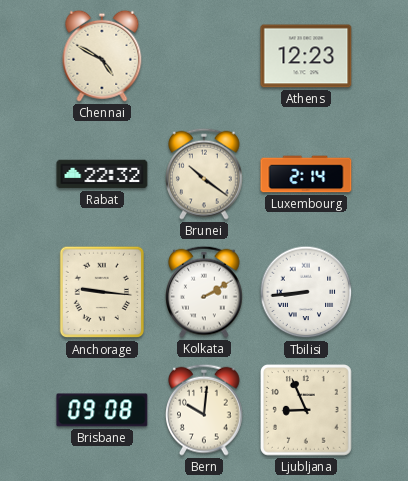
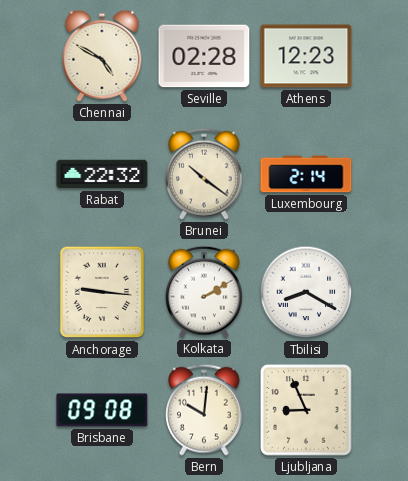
Seville: none -> 02:28 (204, 56)
Tbilisi: 8:44 -> 8:20 (306, 292)
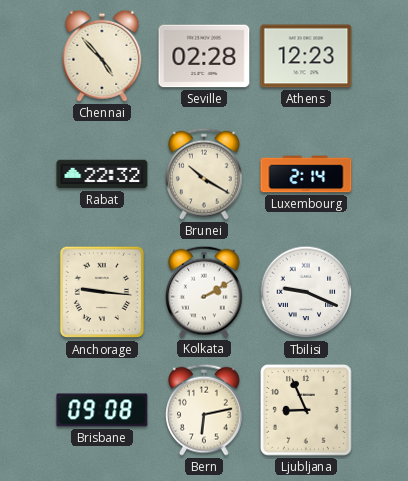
Chennai: 4:50 -> 4:53 (102, 56)
Brunei: 10:21 -> 10:20 (205, 174)
Tbilisi: 8:20 -> 9:19 (306, 292)
Bern: 10:01 -> 6:13 (205, 410)
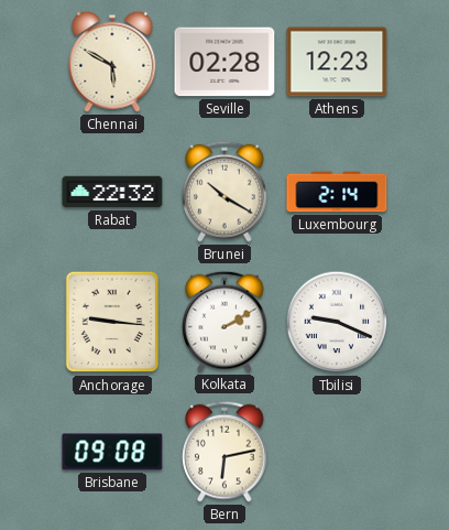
Chennai: 4:53 -> 5:50 (112, 62)
Ljubljana: 8:56 -> none (307, 411)
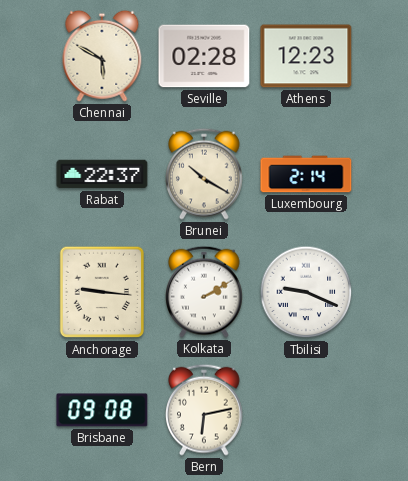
Rabat: 22:32 -> 22:37 (102, 174)
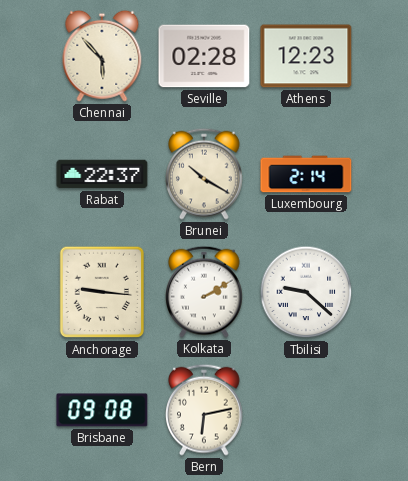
Chennai: 5:50 -> 5:53 (102, 56)
Tbilisi: 9:19 -> 9:22 (306, 292)
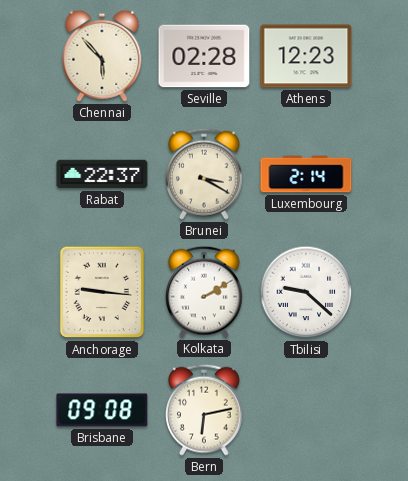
Brunei: 10:20 -> 3:20 (205, 174)
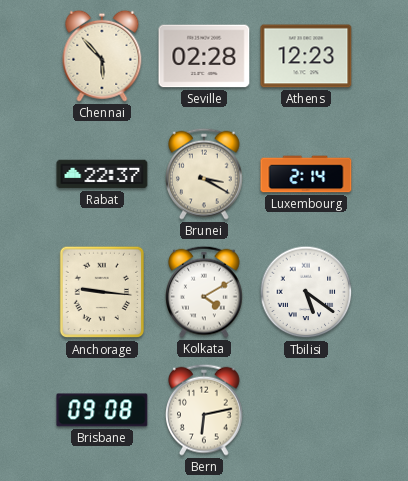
Kolkata: 2:10 -> 4:10 (205, 292)
Tbilisi: 9:22 -> 5:21 (306, 292)
